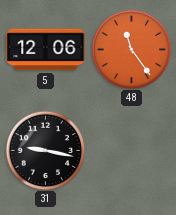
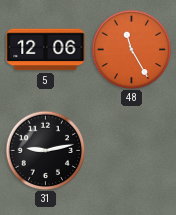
48: 11:24 -> 11:25 (131, 49)
31: 9:17 -> 9:13 (45, 150)
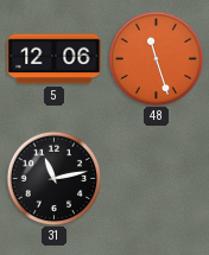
48: 11:25 -> 11:27 (156, 58)
31: 9:13 -> 11:13 (53, 178)
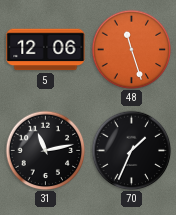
70: none -> 1:34 (131, 150)
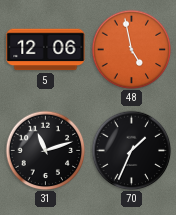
48: 11:27 -> 4:58 (131, 49)
31: 11:13 -> 11:12 (45, 150)
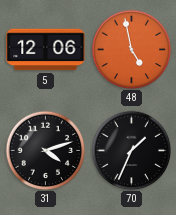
31: 11:12 -> 4:12 (45, 150)
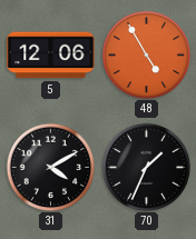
48: 4:58 -> 4:55 (146, 54)
31: 4:12 -> 4:10 (50, 167)
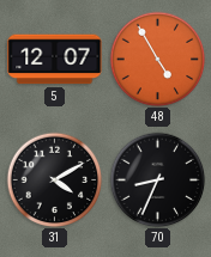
5: 12:06 -> 12:07 (55, 60)
70: 1:34 -> 8:34 (157, 179)
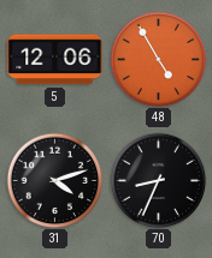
5: 12:07 -> 12:06 (55, 60)
31: 4:10 -> 4:12 (54, 180)
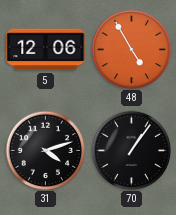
70: 8:34 -> 1:06 (131, 150)
